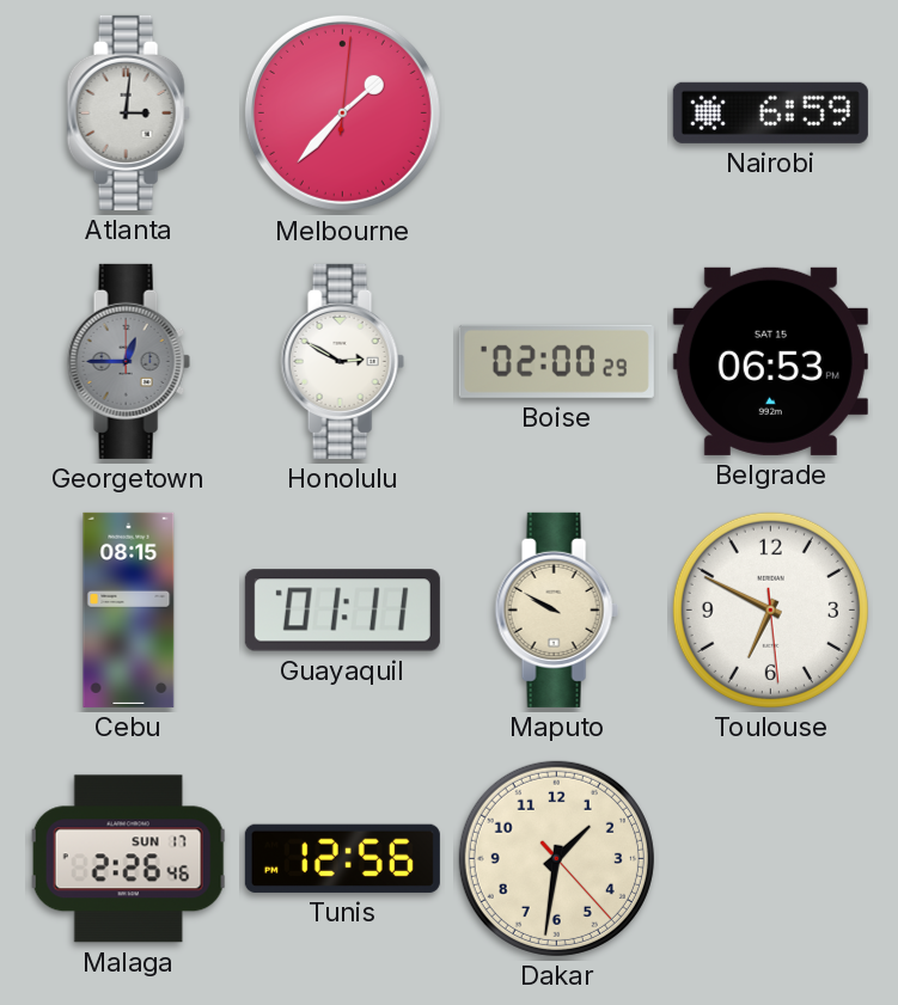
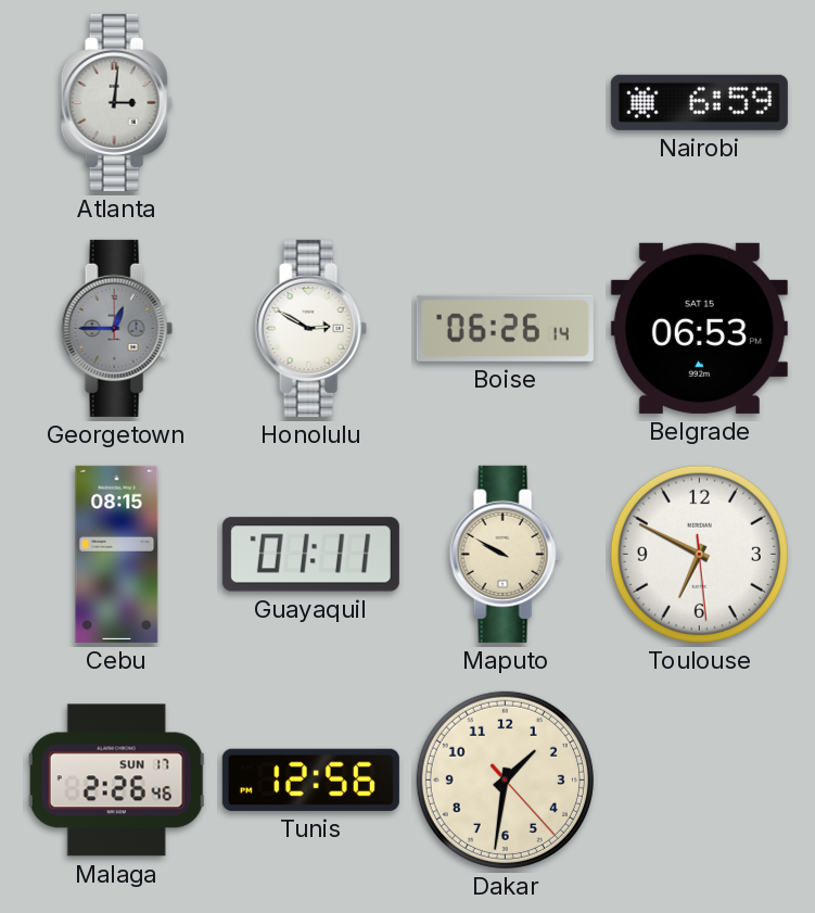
Melbourne: 1:37 -> none (342, 112)
Boise: 02:00 -> 06:26 (505, 328)
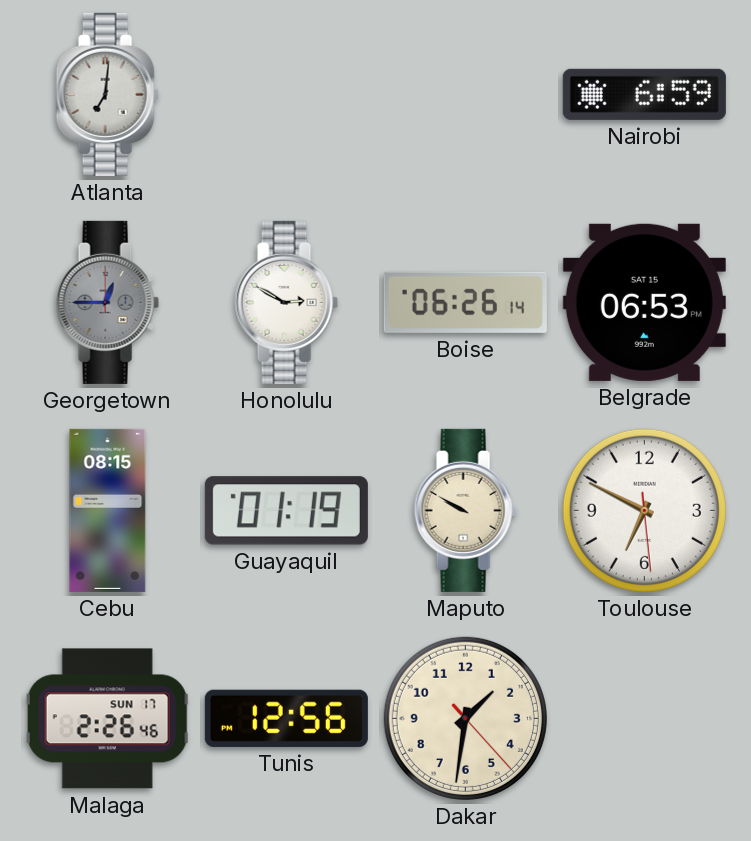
Atlanta: 3:01 -> 7:01 (107, 94)
Guayaquil: 01:11 -> 01:19 (286, 511)
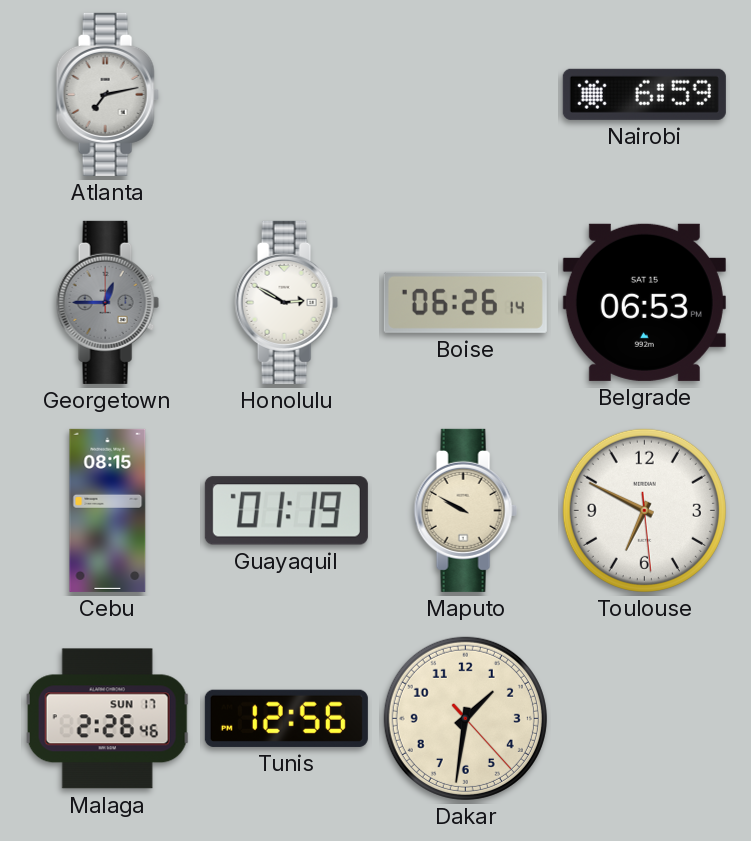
Atlanta: 7:01 -> 7:13 (107, 94)
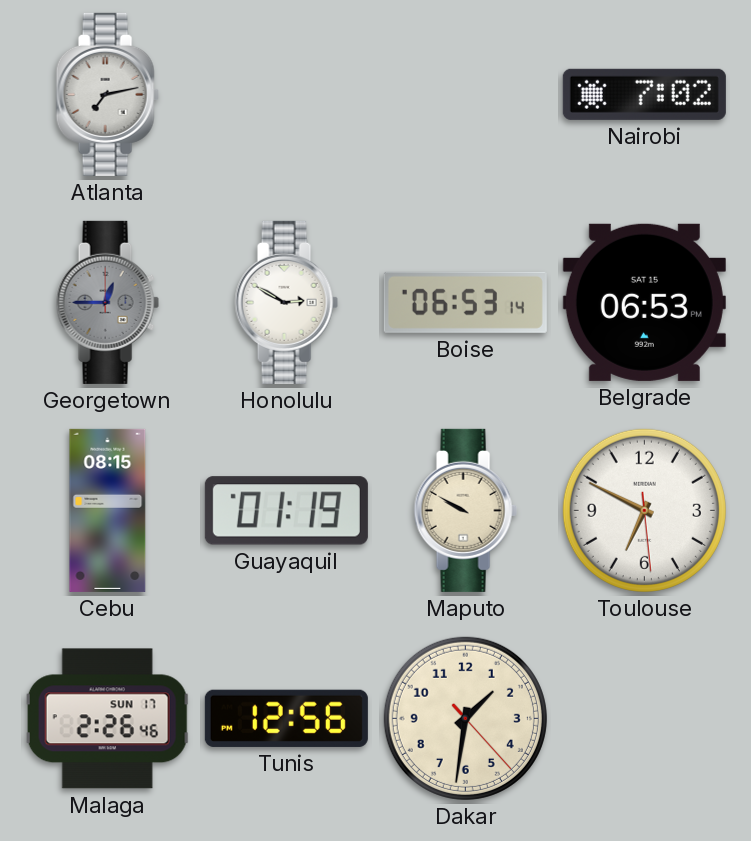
Nairobi: 6:59 -> 7:02 (644, 94)
Boise: 06:26 -> 06:53 (465, 302)
